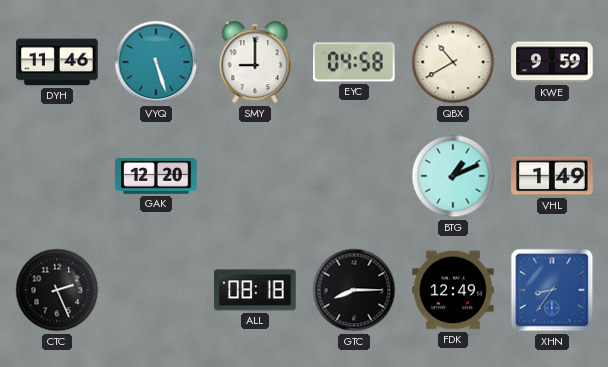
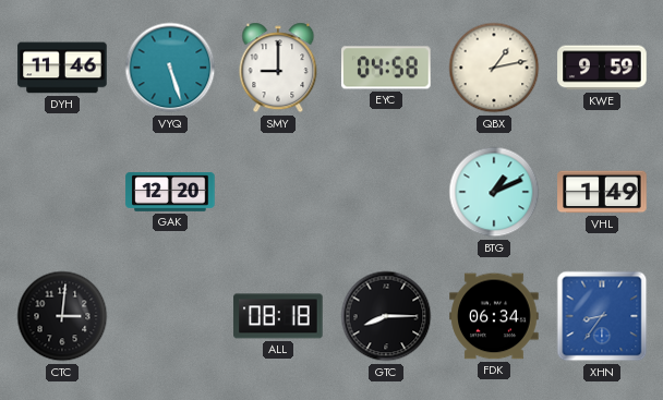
QBX: 10:40 -> 1:13 (494, 68)
CTC: 2:26 -> 3:01 (62, 316)
FDK: 12:49 -> 06:34 (494, 316)
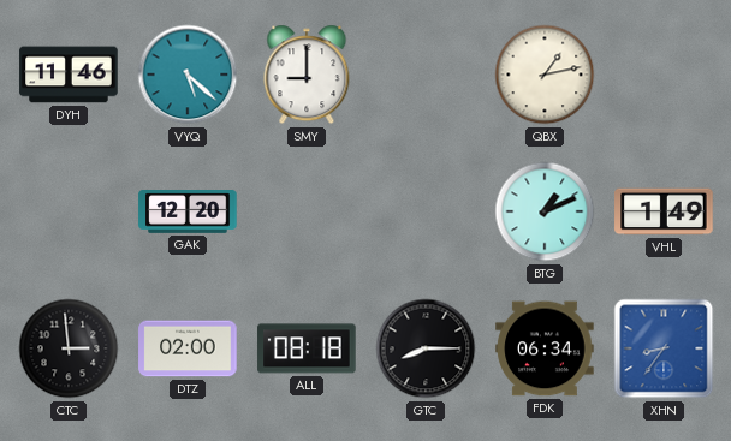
VYQ: 5:27 -> 5:22 (188, 75)
EYC: 04:58 -> none (387, 68)
KWE: 9:59 -> none (602, 68)
CTC: 3:01 -> 2:59 (69, 348)
DTZ: none -> 02:00 (188, 348)
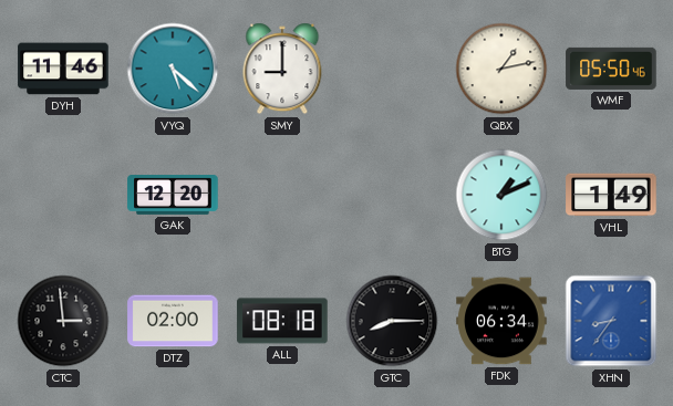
WMF: none -> 05:50 (611, 69)
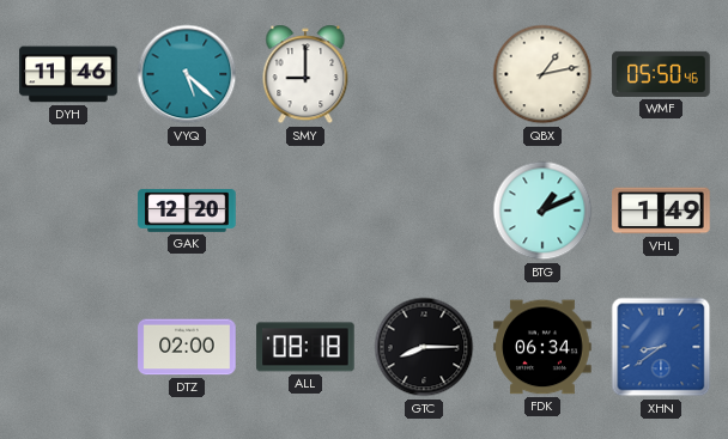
CTC: 2:59 -> none (63, 321)
XHN: 8:36 -> 8:39 (661, 347)
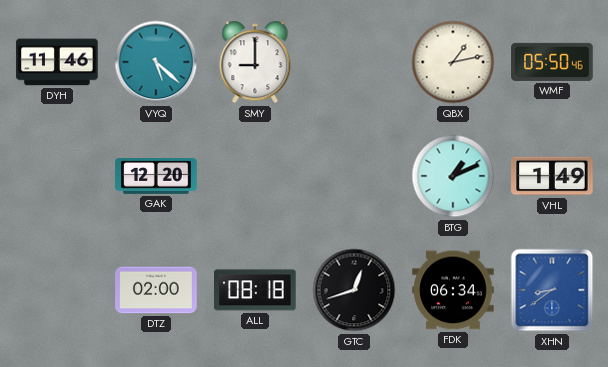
GTC: 8:15 -> 12:42 (354, 290)
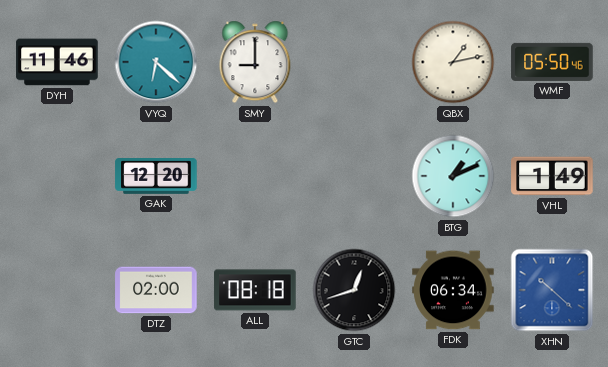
VYQ: 5:22 -> 6:22 (156, 62)
XHN: 8:39 -> 10:22 (552, 290)
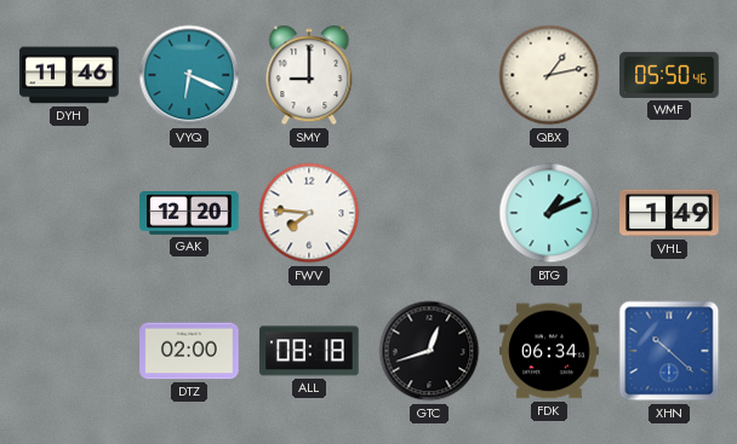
VYQ: 6:22 -> 6:19 (189, 75)
FWV: none -> 7:46 (309, 213)
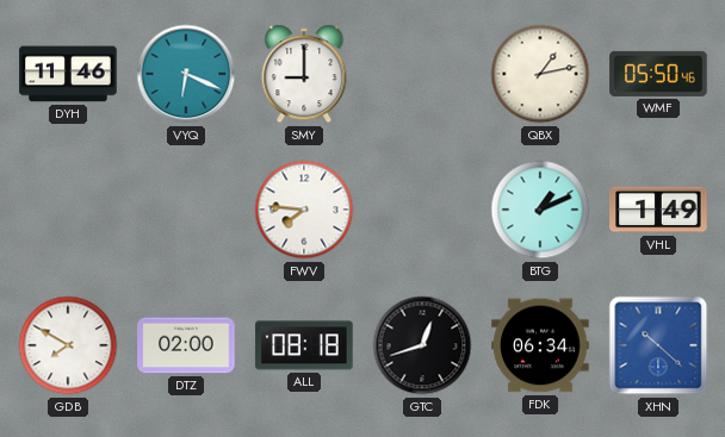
GAK: 12:20 -> none (189, 214)
GDB: none -> 7:50 (68, 345)
